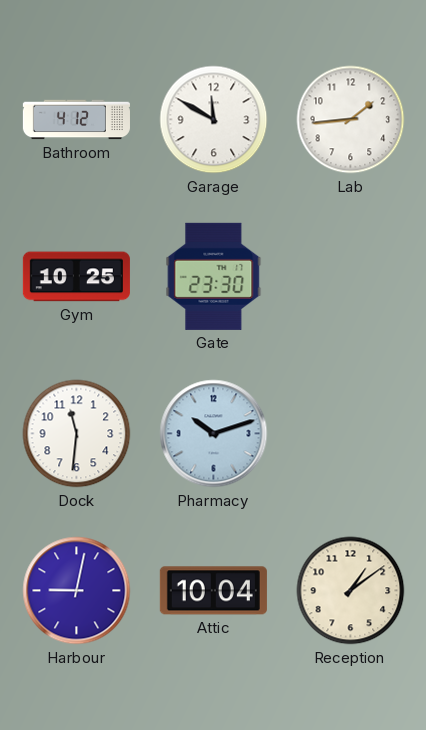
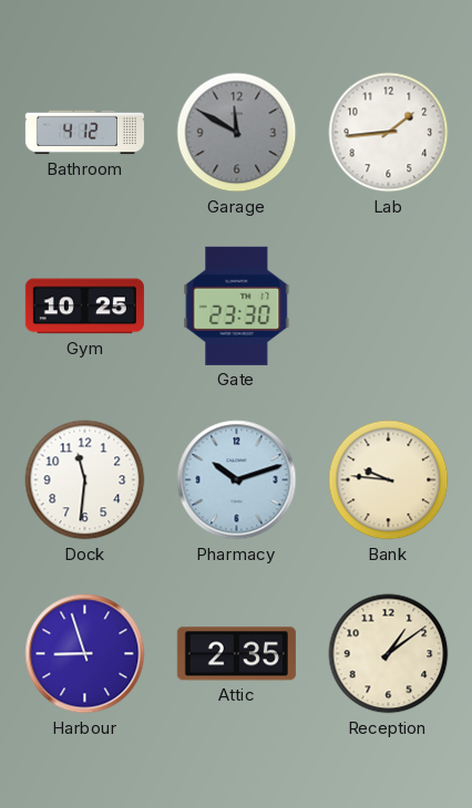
Garage dial: white -> grey (237, 133)
Bank: none -> 9:46 (389, 480)
Harbour: 9:02 -> 8:57 (85, 654)
Attic: 10:04 -> 2:35 (236, 654)
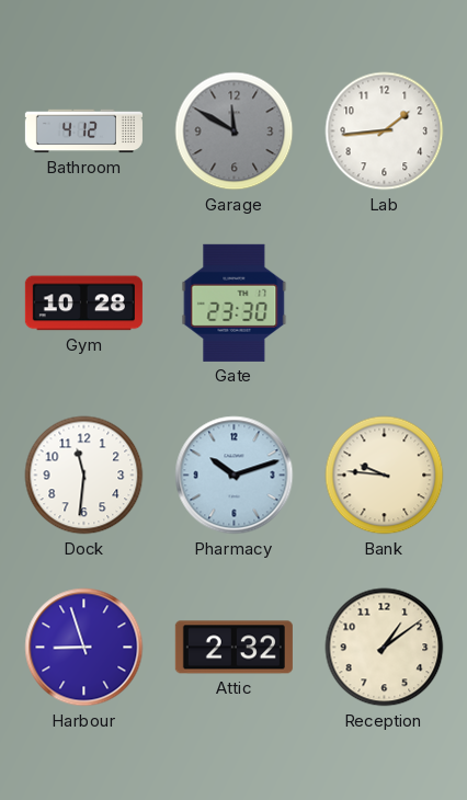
Gym: 10:25 -> 10:28 (83, 304)
Attic: 2:35 -> 2:32 (233, 648)
